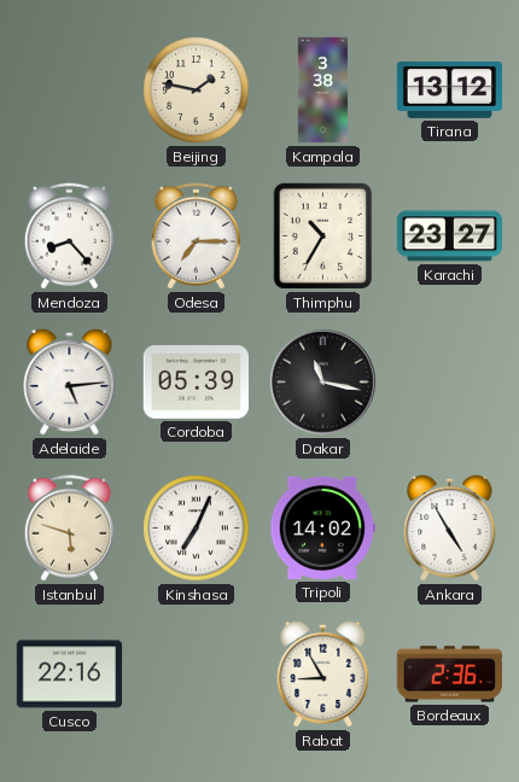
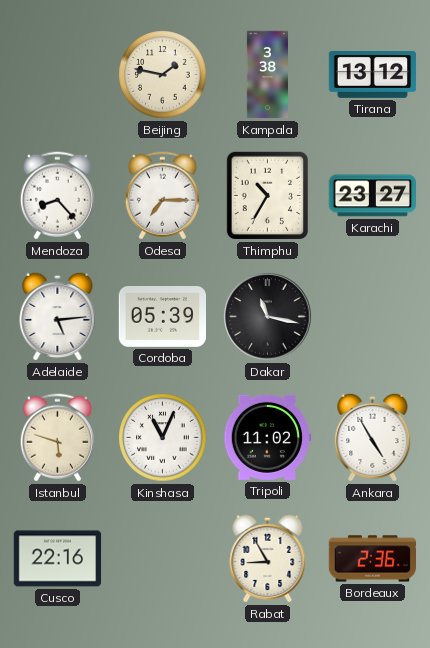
Kinshasa: 7:04 -> 11:04 (163, 438)
Tripoli: 14:02 -> 11:02 (268, 437)
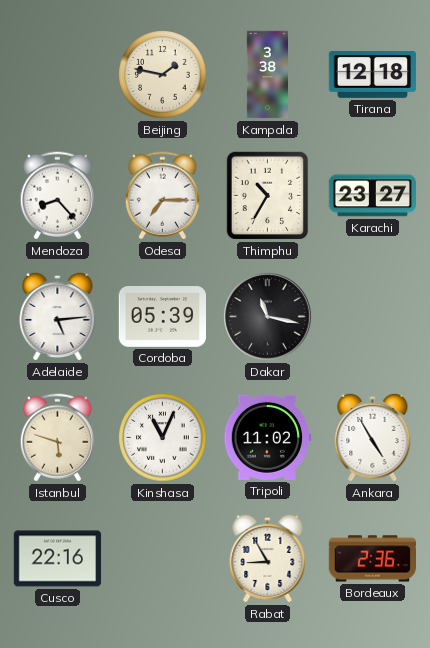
Tirana: 13:12 -> 12:18 (373, 75)
